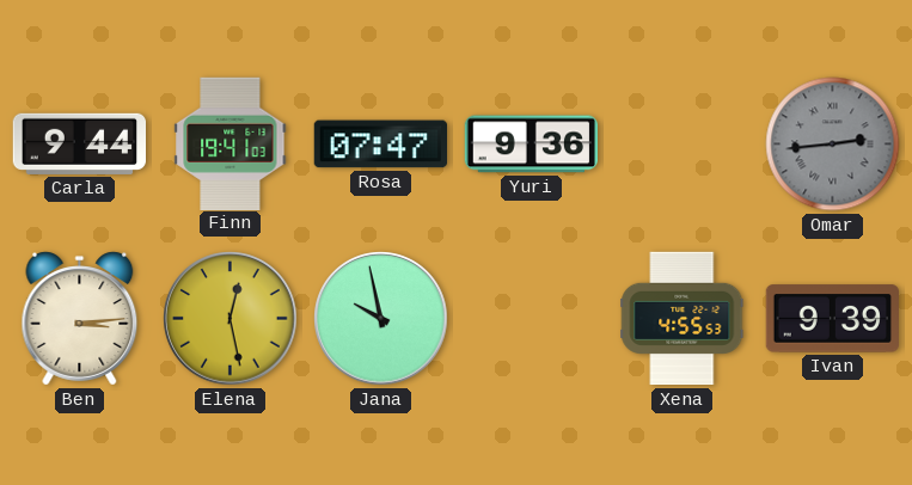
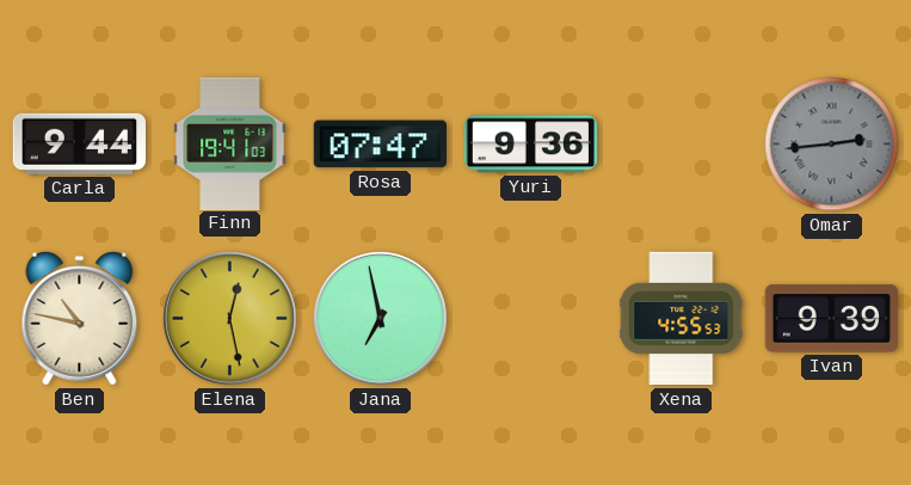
Ben: 3:14 -> 10:47 (80, 319)
Jana: 9:58 -> 6:58 (381, 319)
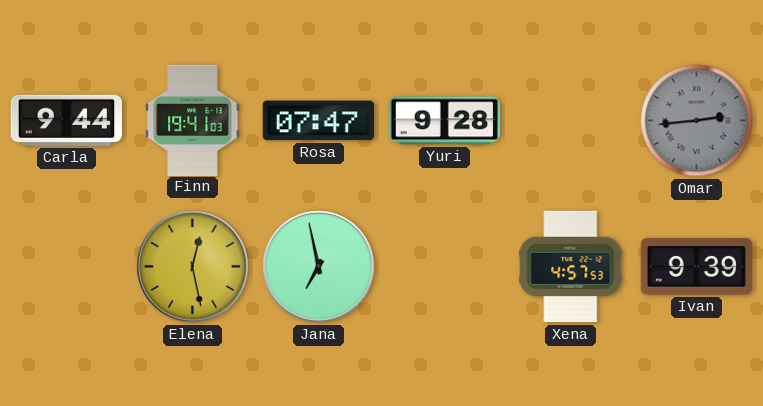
Yuri: 9:36 -> 9:28 (444, 121)
Ben: 10:47 -> none (80, 319)
Xena: 4:55 -> 4:57 (571, 267)
